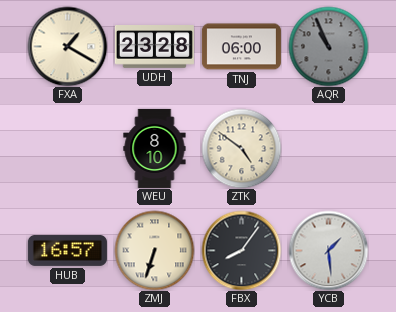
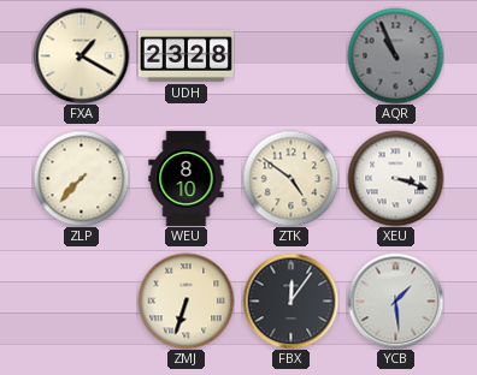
TNJ: 06:00 -> none (241, 47)
ZLP: none -> 7:37 (81, 178)
XEU: none -> 3:18 (395, 178)
HUB: 16:57 -> none (67, 250)
FBX: 8:06 -> 12:06 (290, 300)
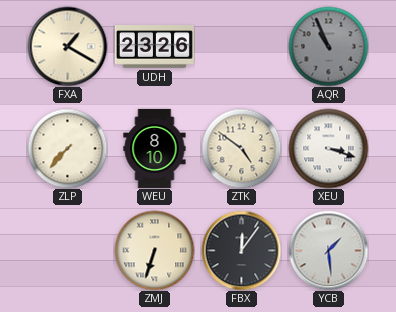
UDH: 23:28 -> 23:26 (154, 47)
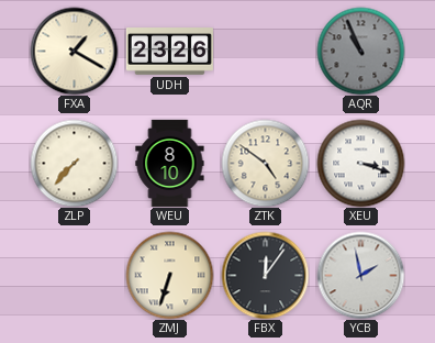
YCB: 1:29 -> 1:58 (360, 275)
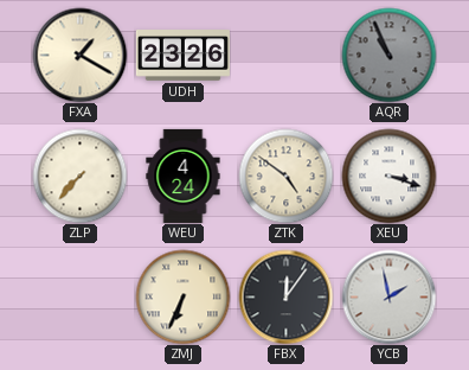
WEU: 8:10 -> 4:24 (184, 176)
ZMJ: 6:33 -> 6:34 (182, 296)
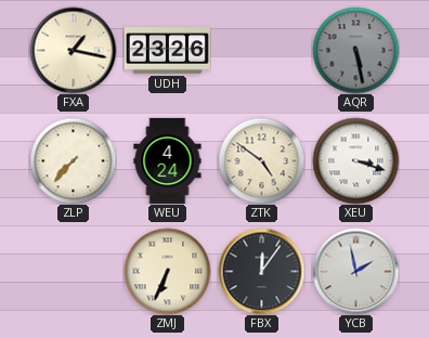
FXA: 1:20 -> 1:17 (73, 50)
AQR: 10:56 -> 5:28 (355, 50)
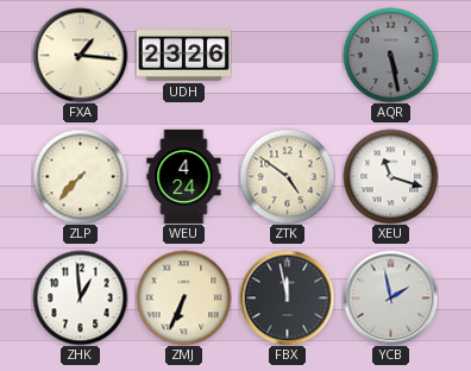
FXA: 1:17 -> 1:16 (80, 55)
XEU: 3:18 -> 11:18 (390, 176)
ZHK: none -> 12:59 (80, 297)
FBX: 12:06 -> 11:58 (287, 297)
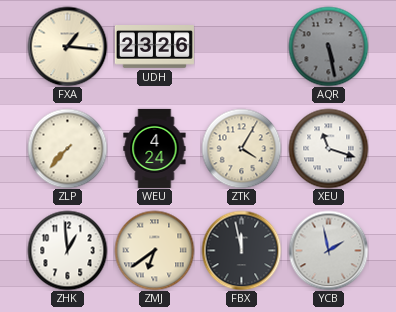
ZTK: 4:51 -> 4:05 (241, 148)
ZMJ: 6:34 -> 6:39 (154, 250)
